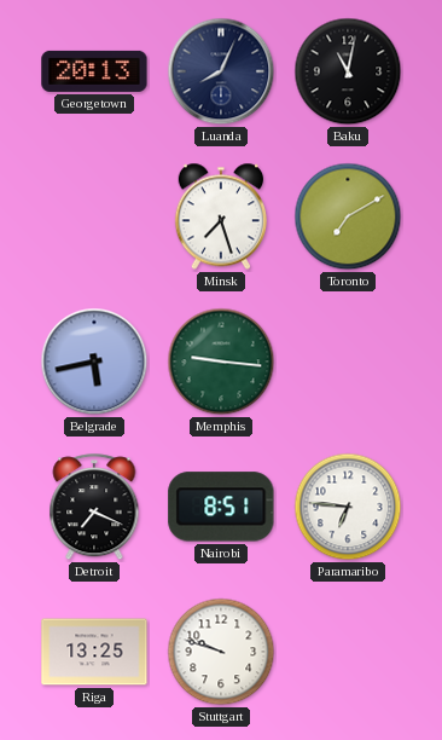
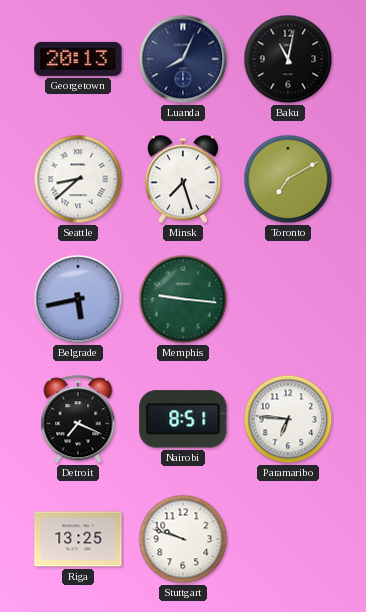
Seattle: none -> 8:38 (78, 179)
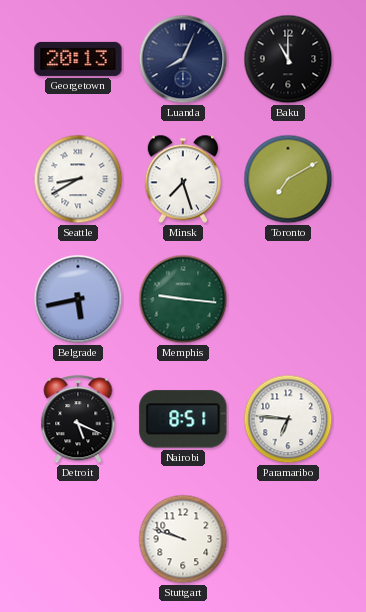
Baku: 11:02 -> 11:00 (288, 59)
Seattle: 8:38 -> 8:40 (78, 179)
Detroit: 7:19 -> 5:19 (78, 420)
Riga: 13:25 -> none (78, 539)
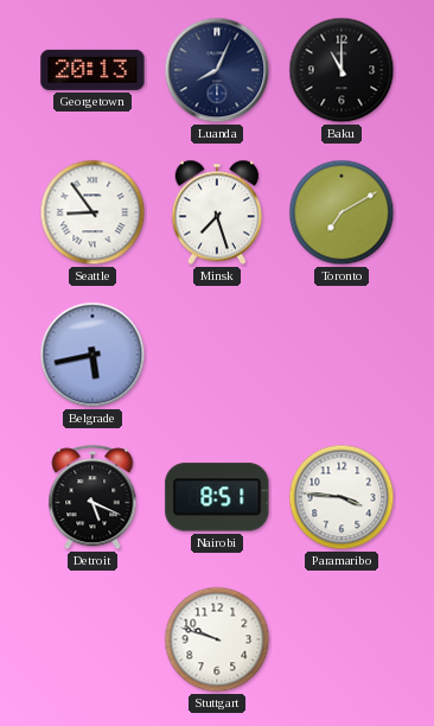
Seattle: 8:40 -> 8:54 (92, 212)
Memphis: 9:16 -> none (183, 299)
Paramaribo: 6:46 -> 3:46 (342, 497)
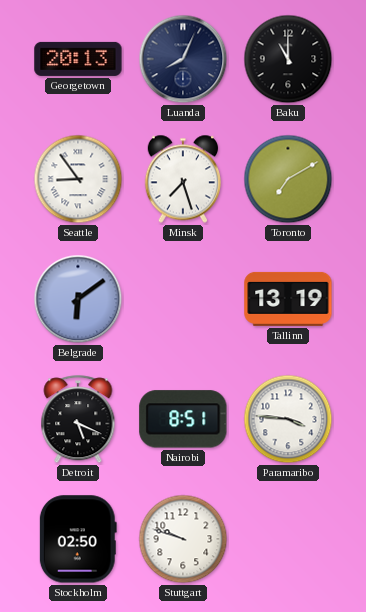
Belgrade: 5:43 -> 6:09 (78, 299)
Tallinn: none -> 13:19 (288, 299)
Stockholm: none -> 02:50 (78, 539)
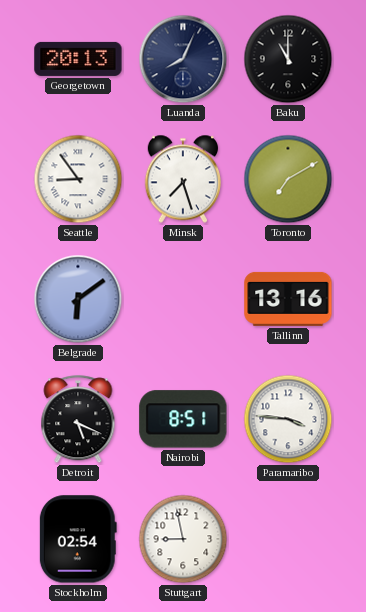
Tallinn: 13:19 -> 13:16 (288, 299)
Stockholm: 02:50 -> 02:54 (78, 539)
Stuttgart: 9:48 -> 8:58 (183, 539)
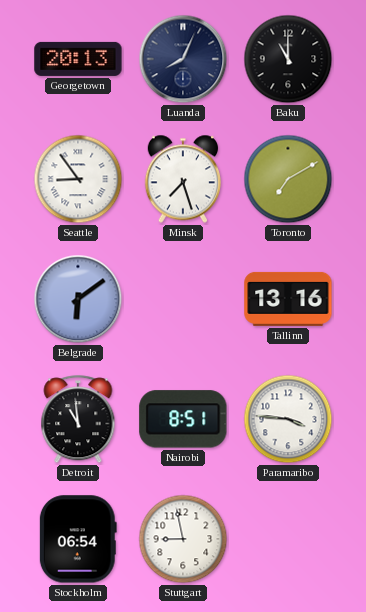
Detroit: 5:19 -> 10:59 (78, 420)
Stockholm: 02:54 -> 06:54 (78, 539)
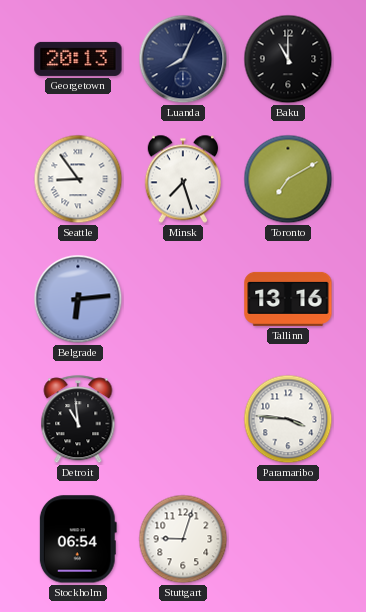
Belgrade: 6:09 -> 6:14 (78, 299)
Nairobi: 8:51 -> none (183, 419)
Stuttgart: 8:58 -> 9:03 (183, 539)
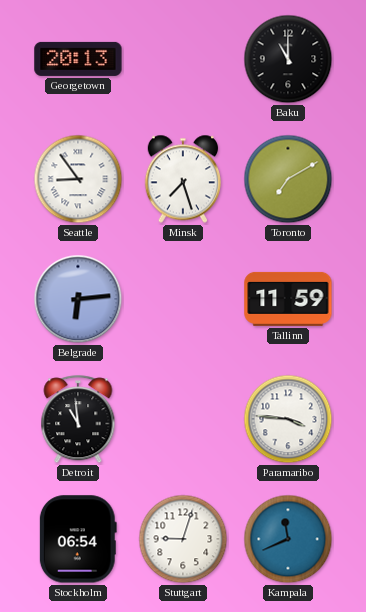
Luanda: 8:04 -> none (183, 59)
Tallinn: 13:16 -> 11:59 (288, 299)
Kampala: none -> 11:41 (288, 539)
